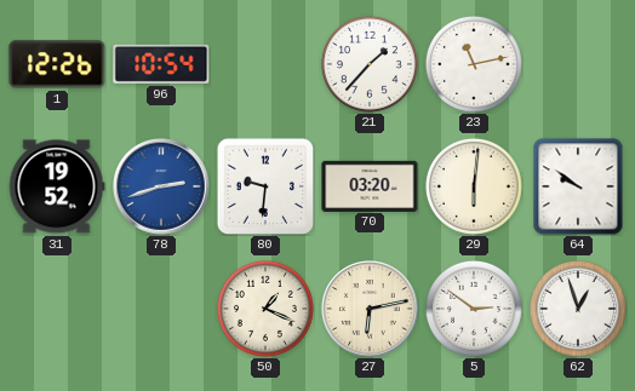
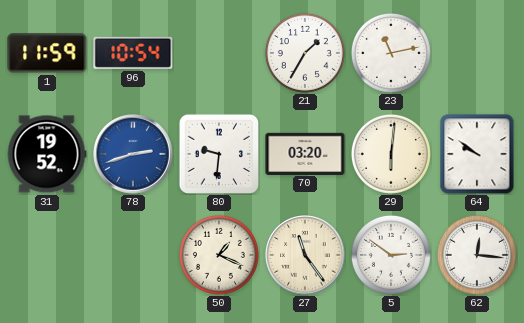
1: 12:26 -> 11:59 (47, 53)
21: 1:37 -> 1:35 (305, 53)
27: 6:13 -> 11:24 (305, 255)
62: 12:57 -> 12:16 (477, 255)
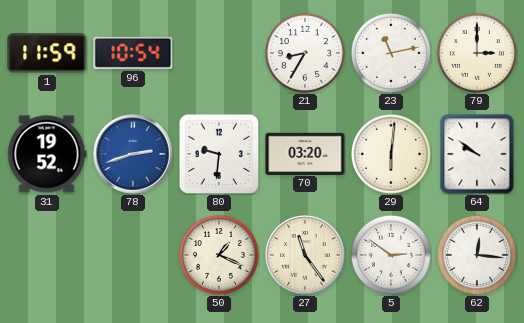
21: 1:35 -> 8:35 (305, 53)
79: none -> 3:00 (477, 53)
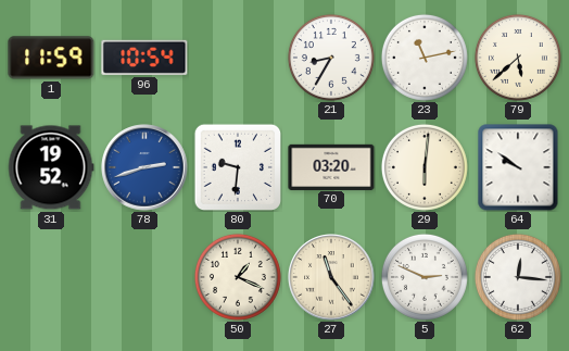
79: 3:00 -> 5:38 (518, 58)
5: 2:51 -> 2:49 (425, 277)
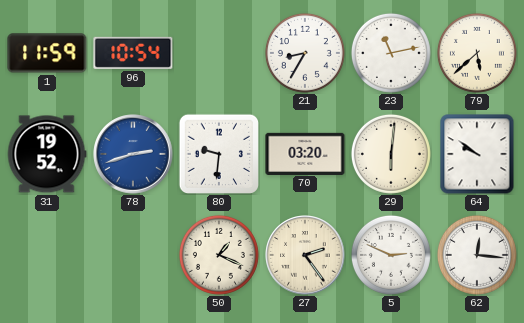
27: 11:24 -> 2:24 (305, 255)
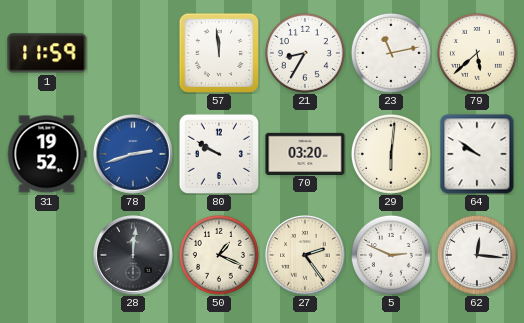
96: 10:54 -> none (133, 53)
57: none -> 11:59 (218, 52)
80: 9:31 -> 9:50 (218, 153)
28: none -> 12:01 (133, 255)
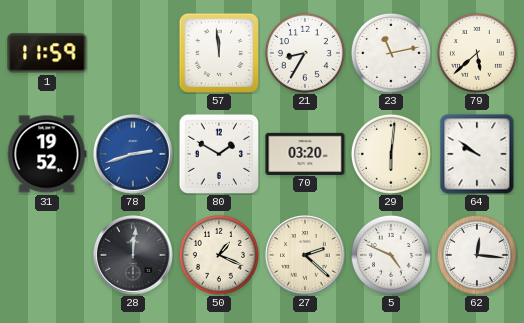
80: 9:50 -> 1:50 (218, 153)
27: 2:24 -> 2:22 (305, 255)
5: 2:49 -> 4:49 (391, 255)
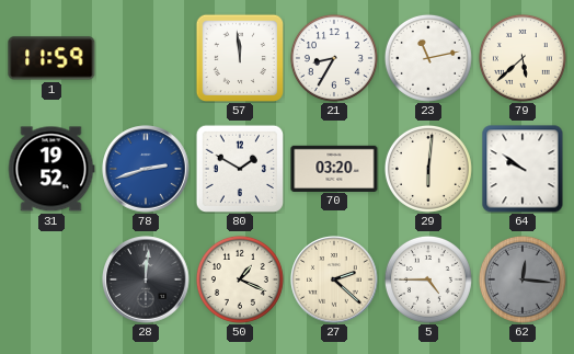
5: 4:49 -> 4:45 (428, 279)
62 dial: white -> grey (523, 279)
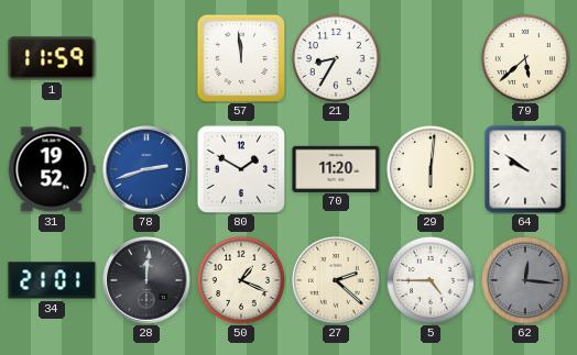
23: 11:13 -> none (428, 58)
70: 03:20 -> 11:20 (336, 168)
34: none -> 21:01 (52, 280)
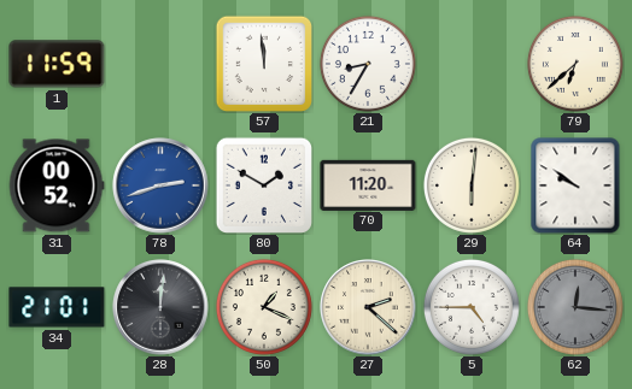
79: 5:38 -> 6:38 (575, 64)
31: 19:52 -> 00:52 (57, 185)
